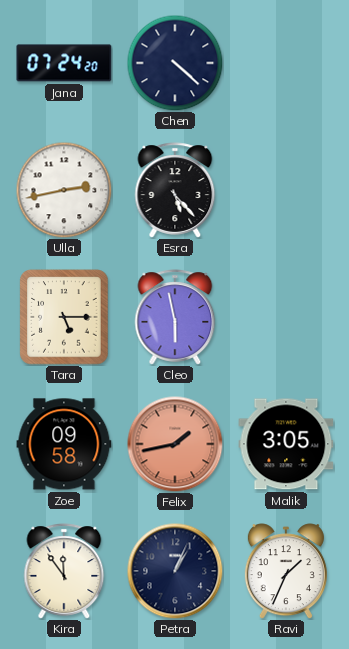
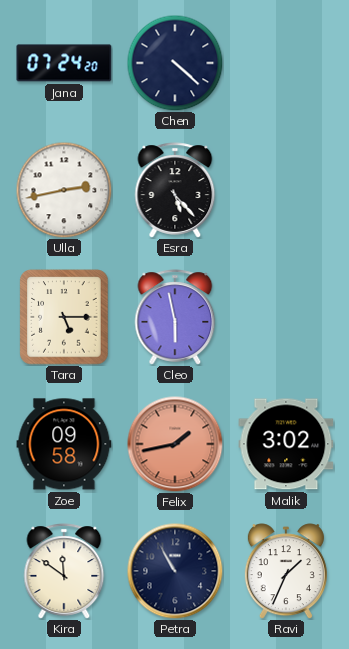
Malik: 3:05 -> 3:02 (286, 444)
Kira: 11:54 -> 11:51 (64, 571)
Petra: 1:04 -> 10:55 (175, 571)
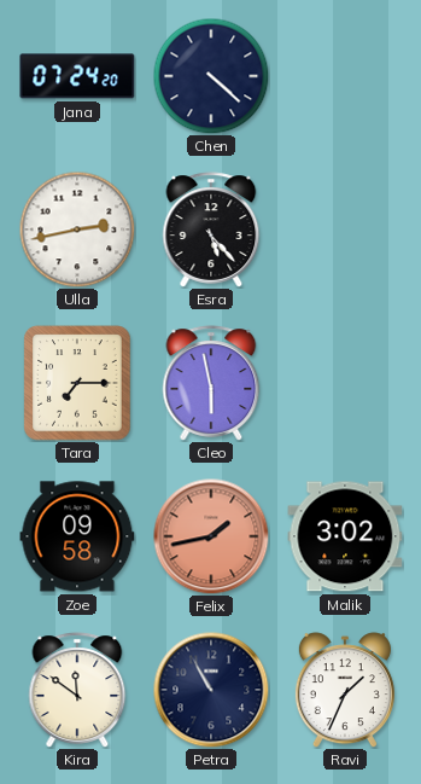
Tara: 5:15 -> 7:15 (77, 383)
